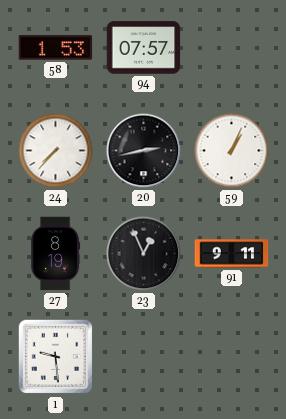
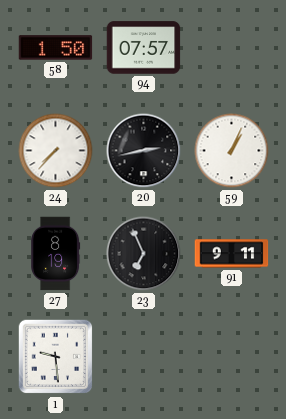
58: 1:53 -> 1:50 (56, 48)
23: 12:56 -> 6:56 (144, 254)
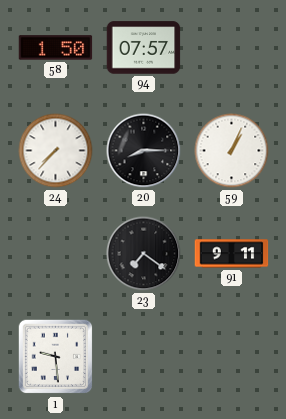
20: 2:43 -> 8:15 (144, 151)
27: 8:19 -> none (56, 254)
23: 6:56 -> 7:21 (144, 254)
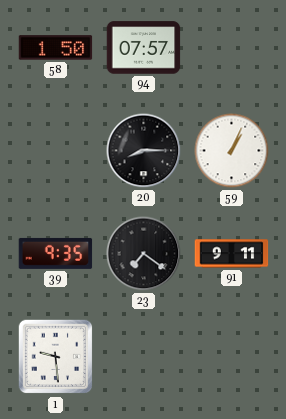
24: 7:37 -> none (56, 151)
39: none -> 9:35 (56, 253)
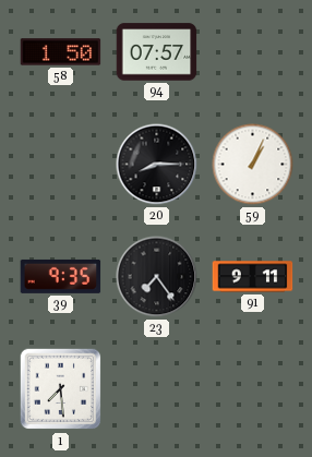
23: 7:21 -> 7:24 (157, 277)
1: 9:29 -> 7:29 (61, 389)
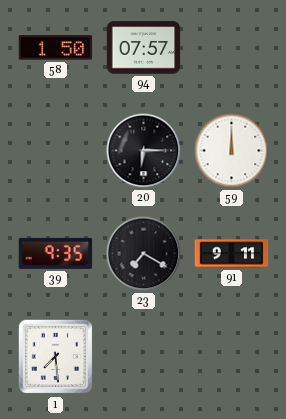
20: 8:15 -> 6:15 (144, 151)
59: 1:04 -> 12:00 (232, 151)
23: 7:24 -> 7:20 (144, 254)
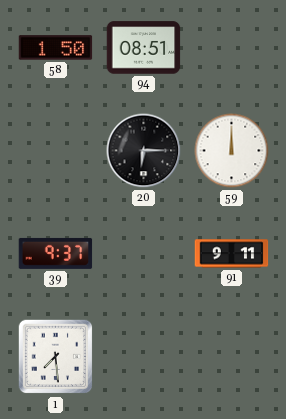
94: 07:57 -> 08:51 (144, 48)
39: 9:35 -> 9:37 (56, 253)
23: 7:20 -> none (144, 254)
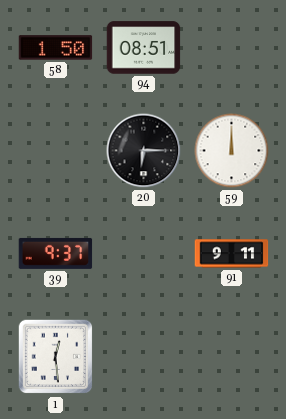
1: 7:29 -> 12:29 (56, 357)
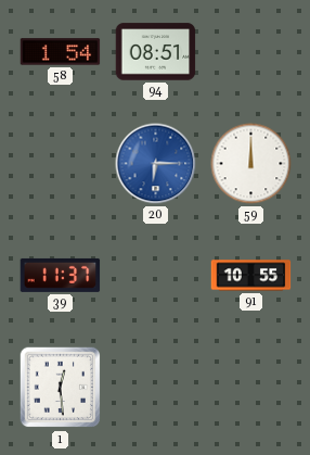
58: 1:50 -> 1:54 (61, 52)
20 dial: black -> blue (156, 164)
39: 9:37 -> 11:37 (61, 275)
91: 9:11 -> 10:55 (251, 276)
